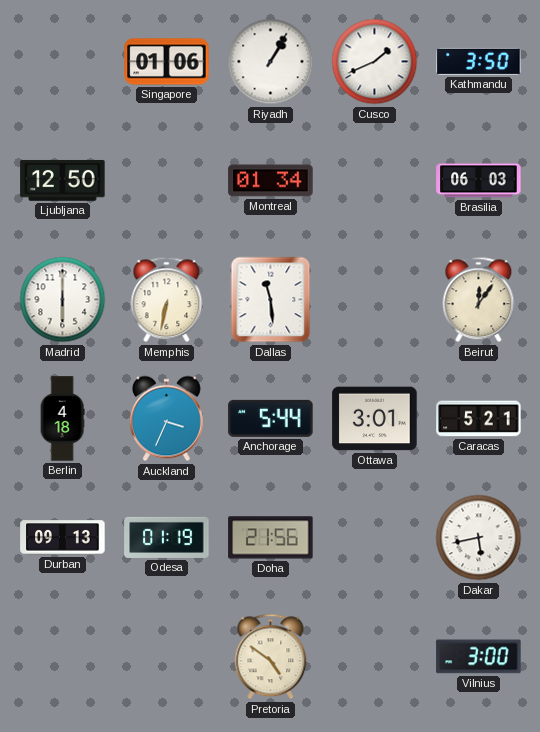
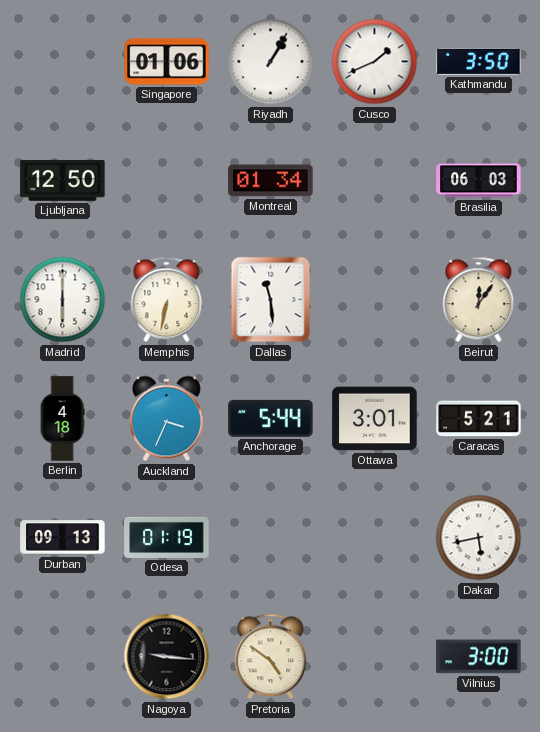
Doha: 21:56 -> none (271, 538)
Nagoya: none -> 9:16 (167, 657)
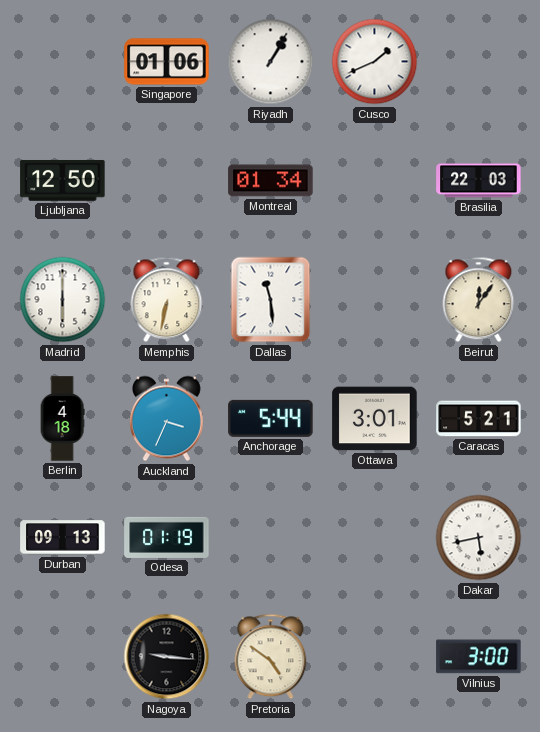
Kathmandu: 3:50 -> none (479, 61)
Brasilia: 06:03 -> 22:03 (479, 181)
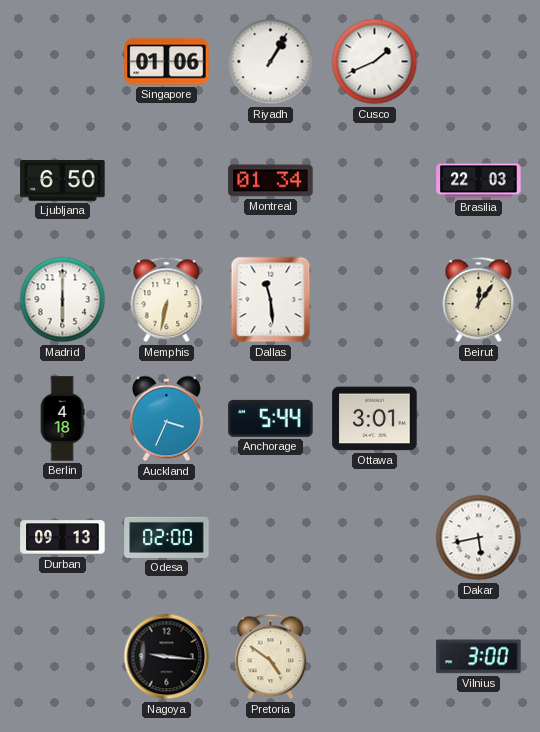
Ljubljana: 12:50 -> 6:50 (63, 181)
Caracas: 5:21 -> none (479, 419)
Odesa: 01:19 -> 02:00 (167, 537)
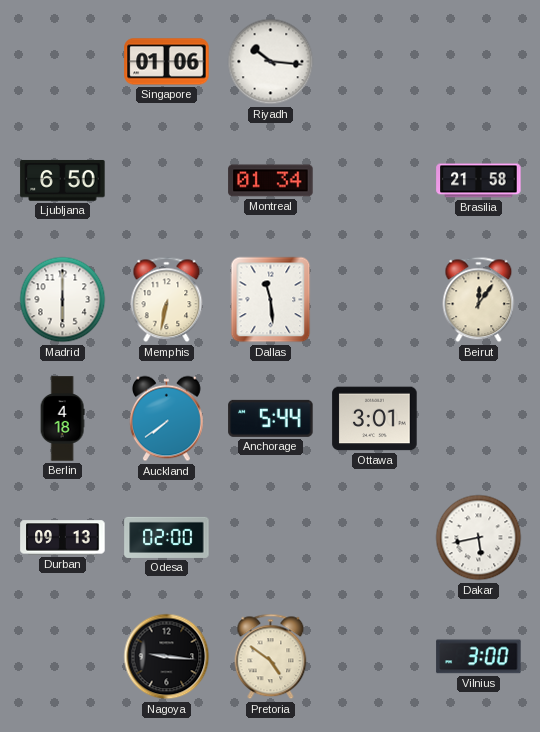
Riyadh: 1:05 -> 10:16 (271, 62)
Cusco: 1:41 -> none (375, 62)
Brasilia: 22:03 -> 21:58 (479, 181)
Auckland: 3:34 -> 7:39 (166, 419)
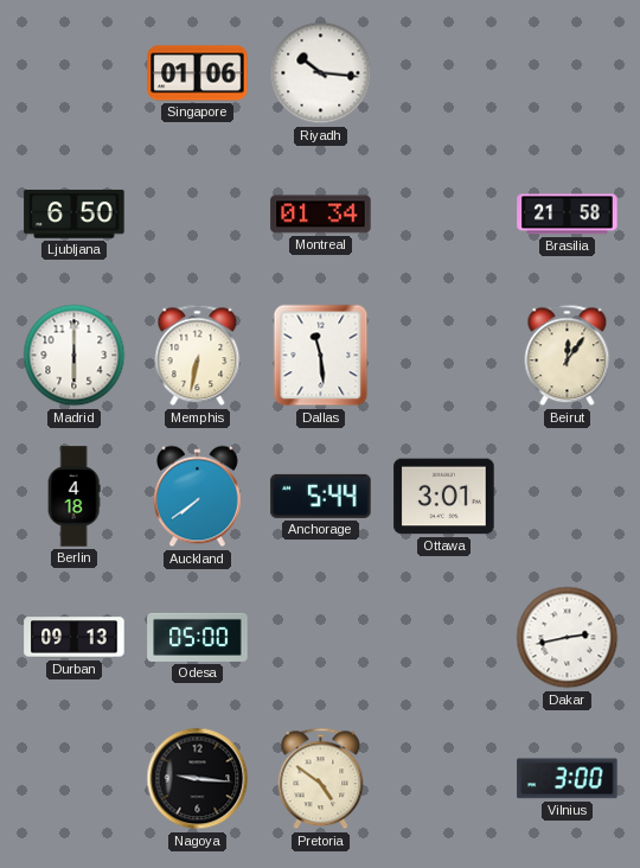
Odesa: 02:00 -> 05:00 (198, 637)
Dakar: 5:43 -> 2:43 (568, 638)
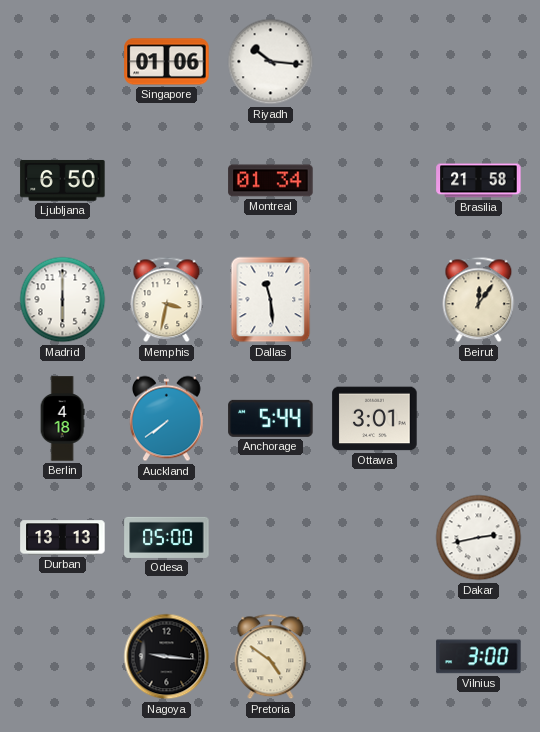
Memphis: 6:32 -> 3:32 (167, 300)
Durban: 09:13 -> 13:13 (63, 538)
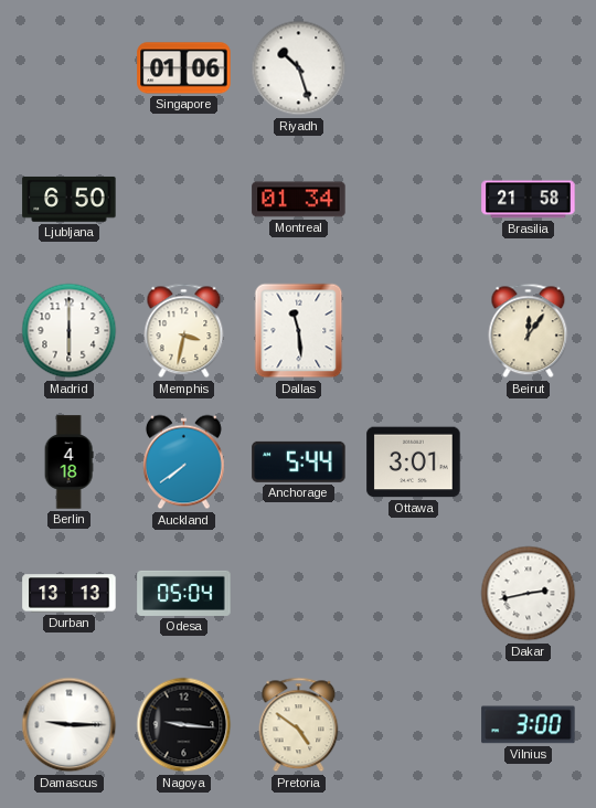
Riyadh: 10:16 -> 10:27 (299, 68)
Odesa: 05:00 -> 05:04 (184, 593)
Damascus: none -> 9:15 (70, 725)
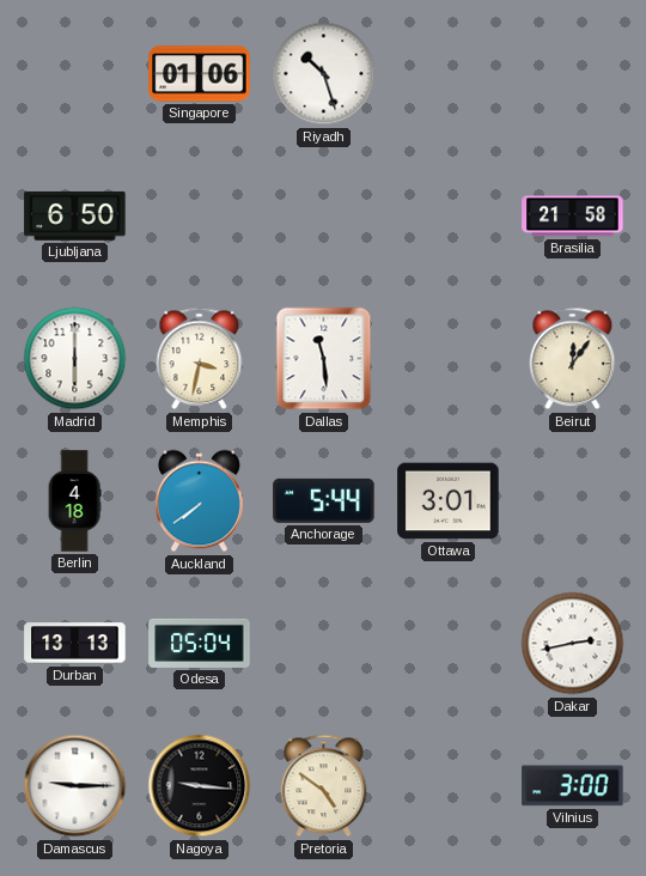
Montreal: 01:34 -> none (299, 200)
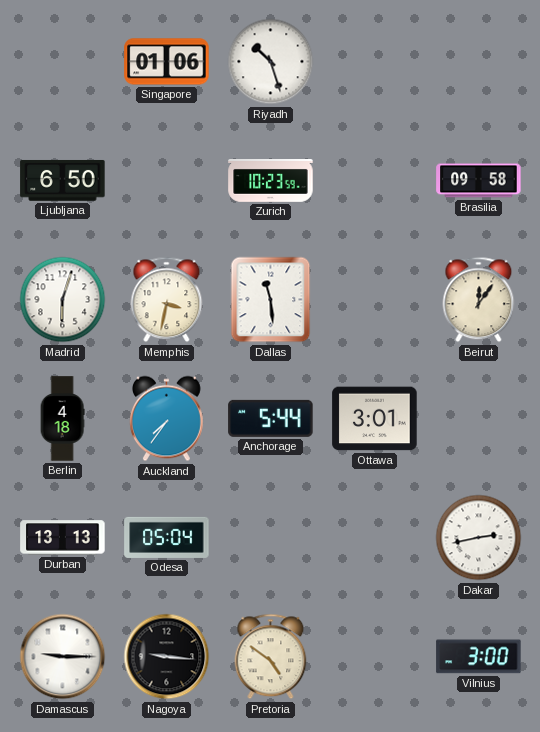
Zurich: none -> 10:23 (271, 181)
Brasilia: 21:58 -> 09:58 (479, 181)
Madrid: 6:00 -> 6:03 (63, 300)
Auckland: 7:39 -> 7:36 (166, 419)
